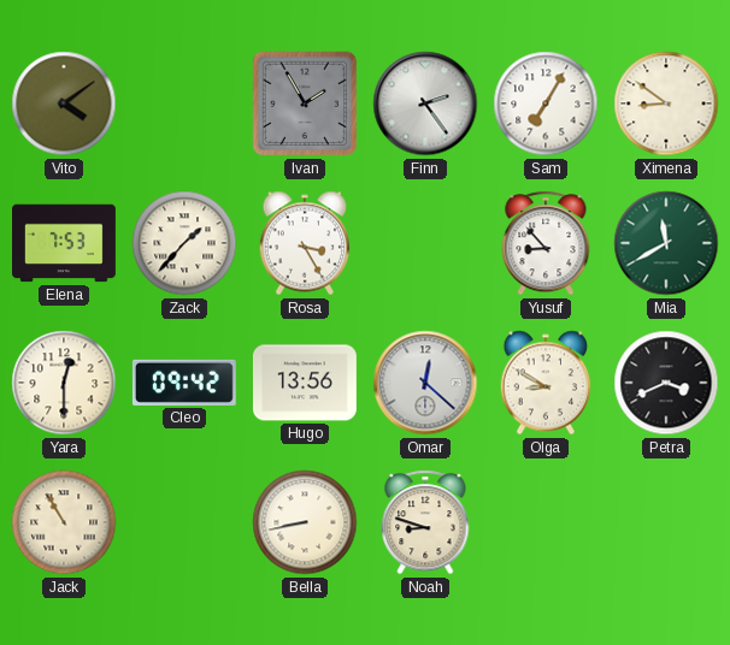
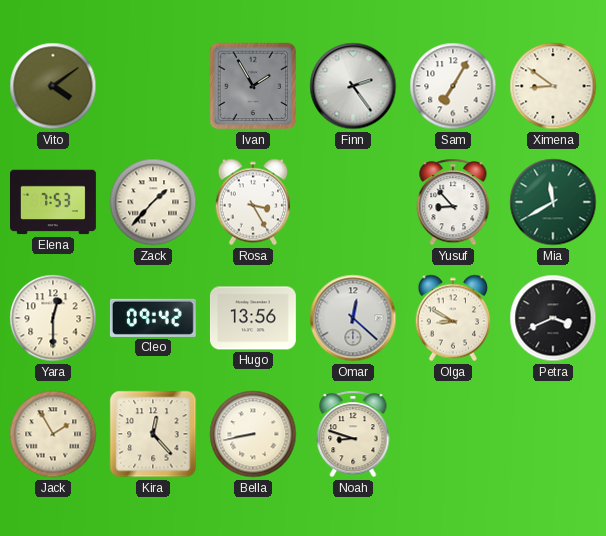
Jack: 10:55 -> 1:55 (53, 434)
Kira: none -> 12:23 (153, 434)
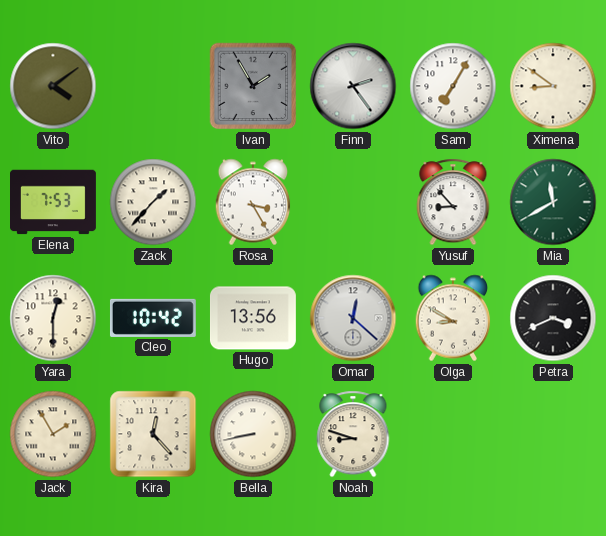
Cleo: 09:42 -> 10:42 (153, 318)
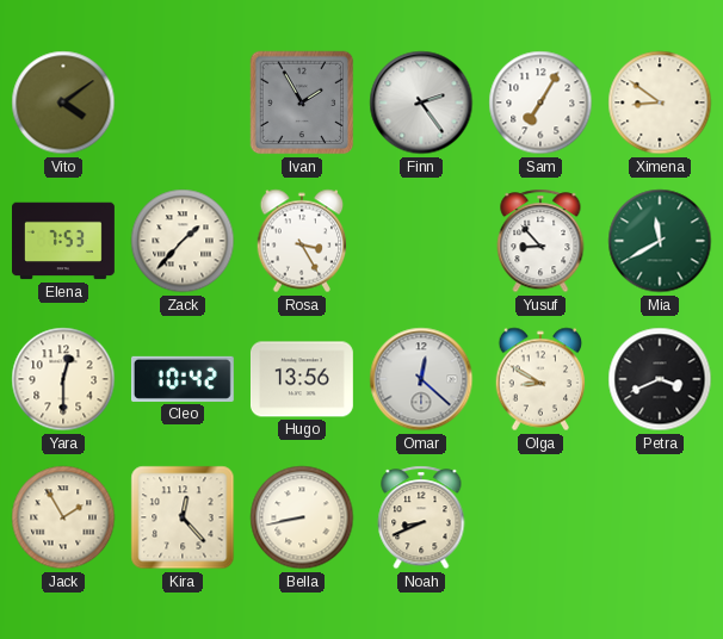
Noah: 8:48 -> 8:41 (421, 517)
